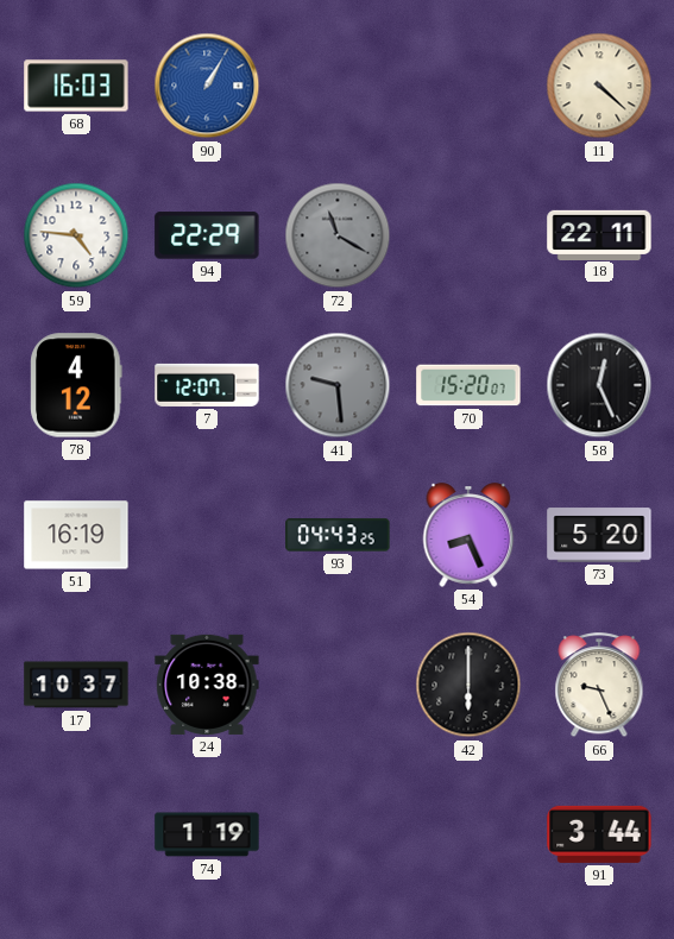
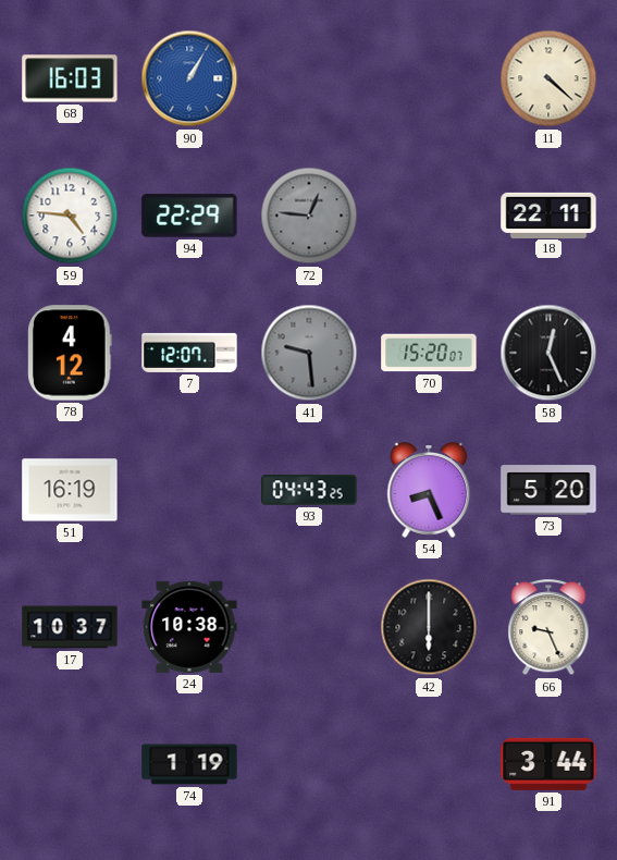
72: 11:20 -> 12:46 (309, 216)
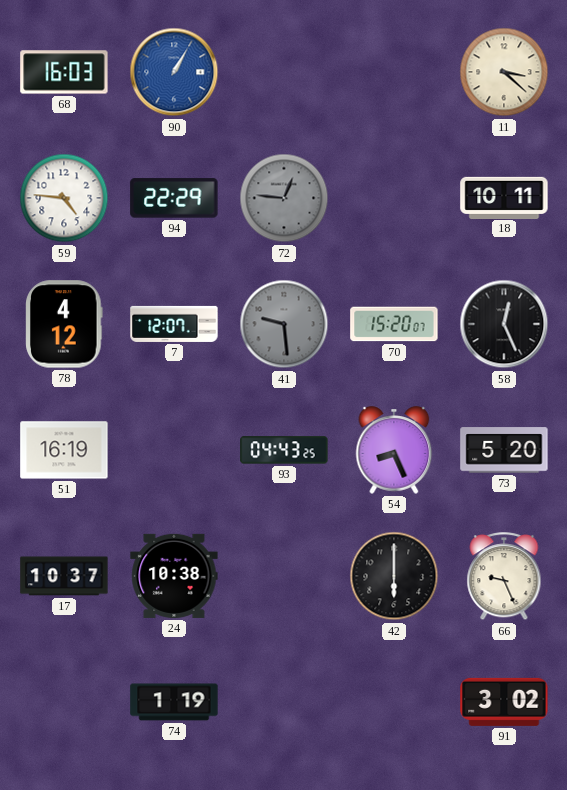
11: 4:22 -> 3:22 (504, 72)
18: 22:11 -> 10:11 (504, 197)
91: 3:44 -> 3:02 (504, 702)
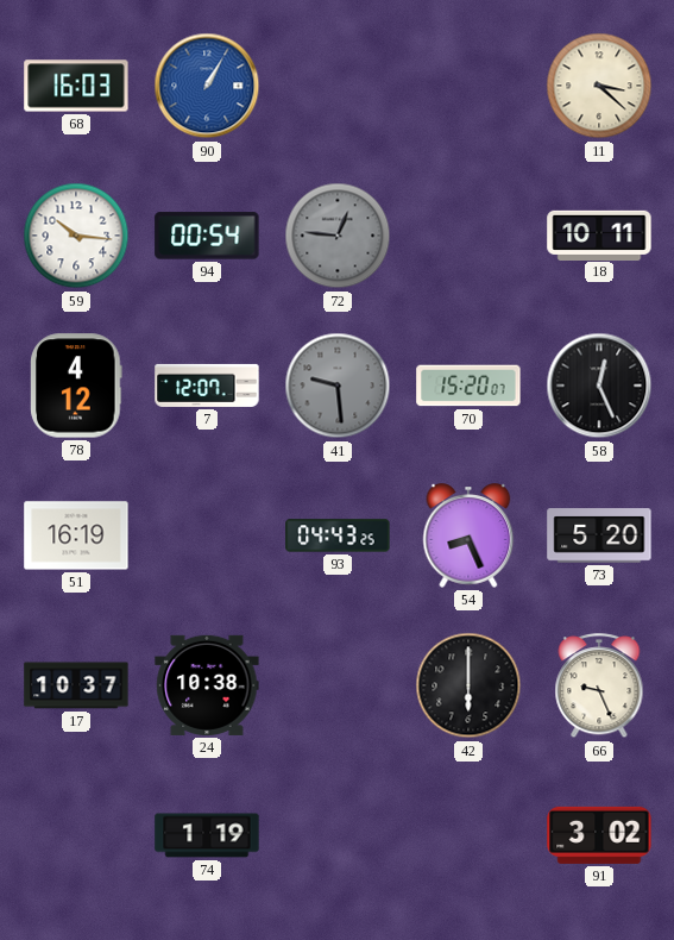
59: 4:46 -> 10:16 (76, 236)
94: 22:29 -> 00:54 (207, 236)
